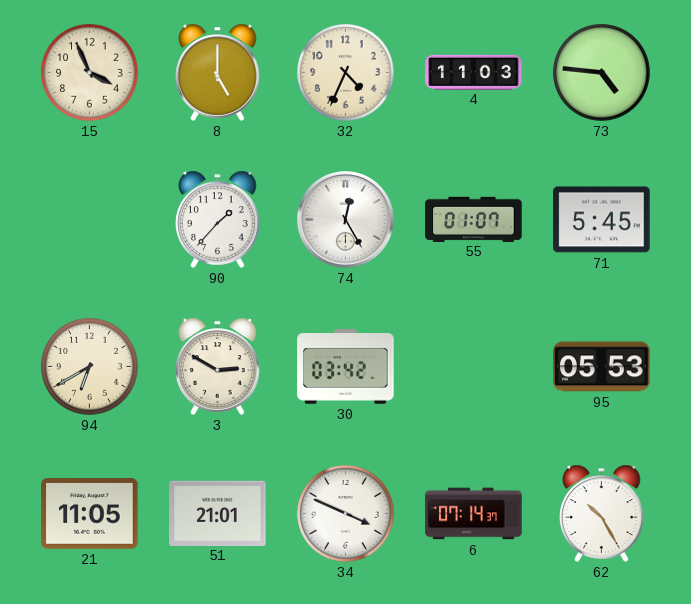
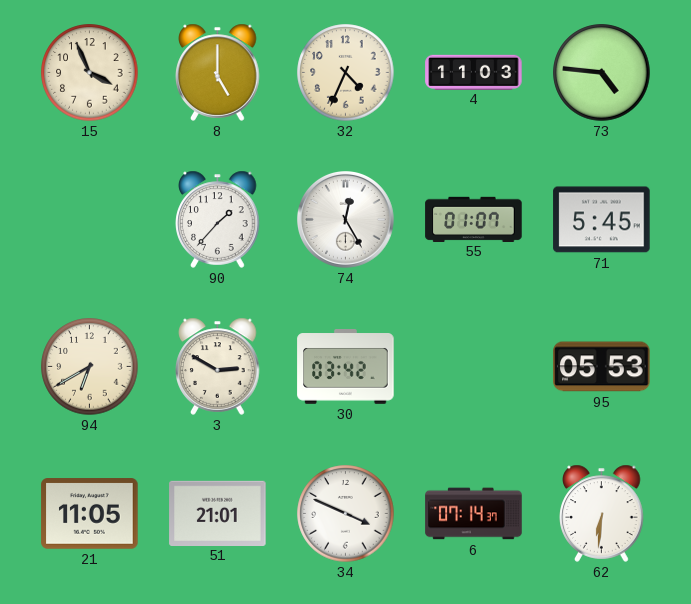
62: 10:25 -> 6:31 (602, 513)
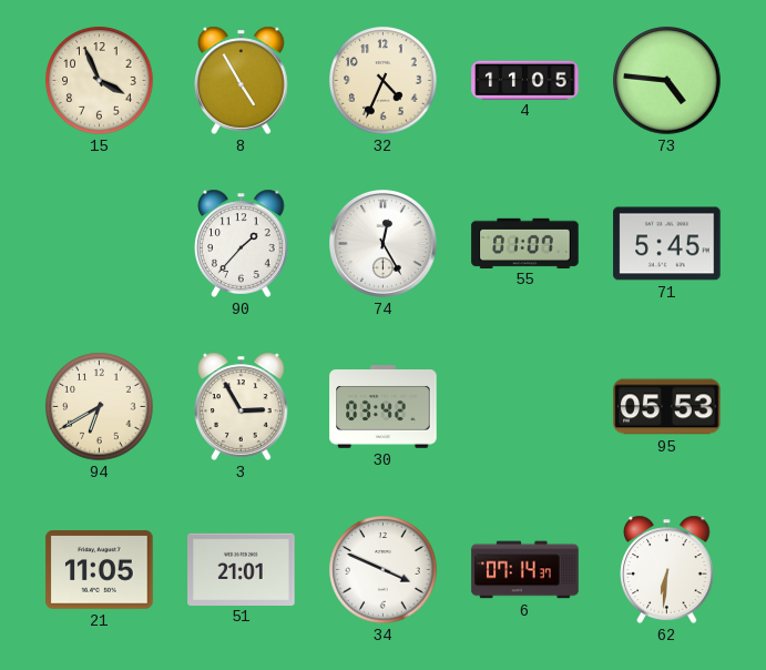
8: 5:00 -> 4:55 (242, 80)
4: 11:03 -> 11:05 (525, 80)
3: 2:50 -> 2:55 (242, 406)
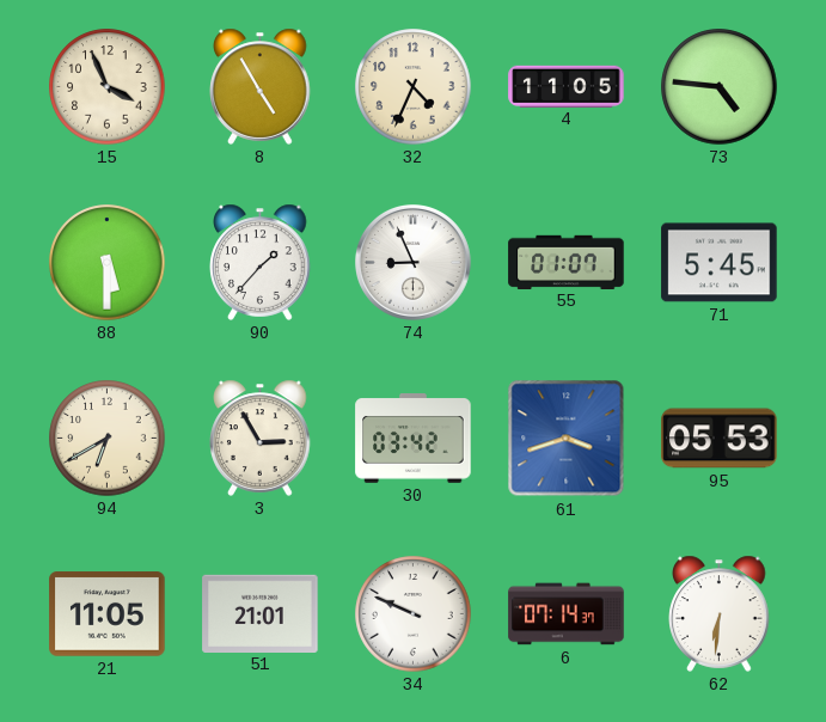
88: none -> 5:30 (108, 263)
74: 12:25 -> 8:56 (414, 263)
61: none -> 3:42 (567, 439)
34: 3:49 -> 9:49 (414, 614)
